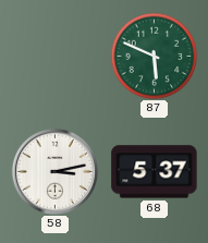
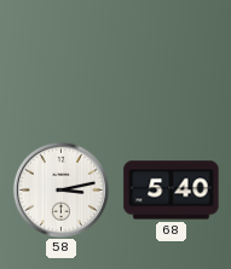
87: 5:49 -> none (154, 56)
68: 5:37 -> 5:40 (172, 191)
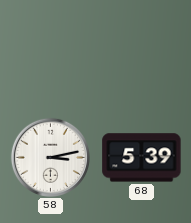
68: 5:40 -> 5:39 (142, 158)
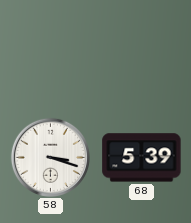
58: 3:13 -> 3:18 (50, 157)
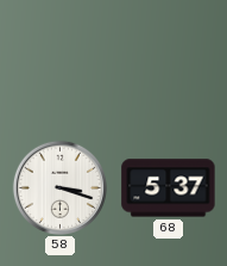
68: 5:39 -> 5:37 (169, 188)
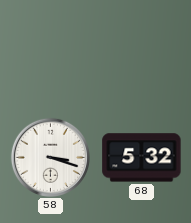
68: 5:37 -> 5:32 (142, 158)
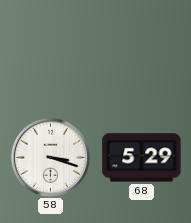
68: 5:32 -> 5:29 (142, 158)
